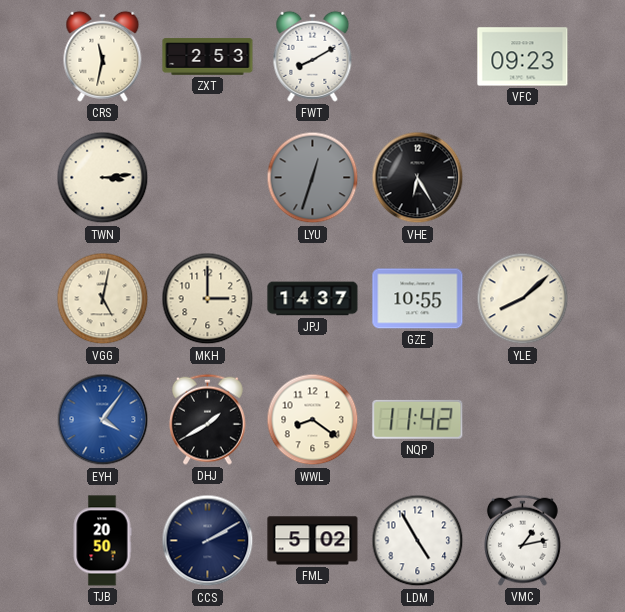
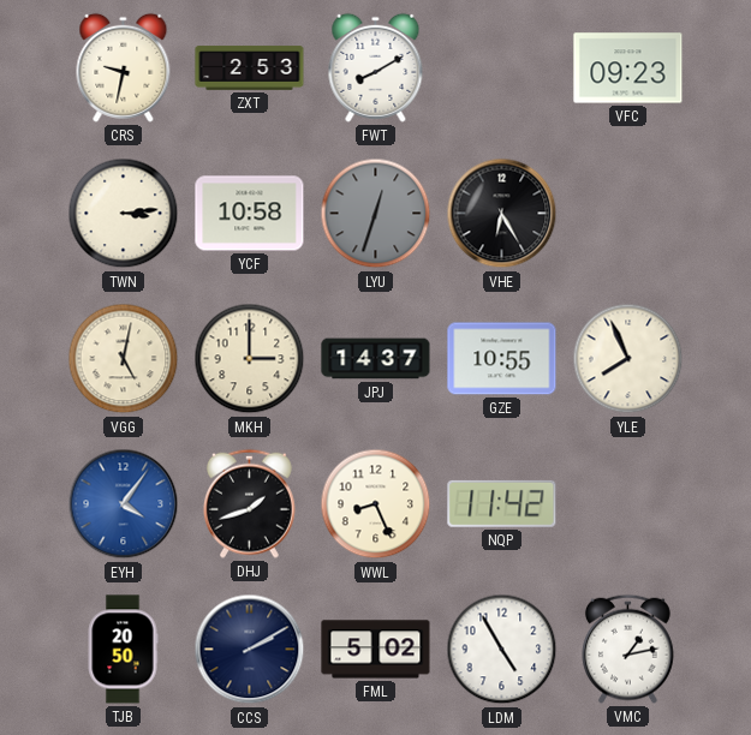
CRS: 11:32 -> 9:32 (124, 67)
YCF: none -> 10:58 (250, 214)
YLE: 8:08 -> 7:56 (628, 359)
DHJ: 1:40 -> 1:42 (249, 503)
WWL: 8:21 -> 8:26 (376, 504)
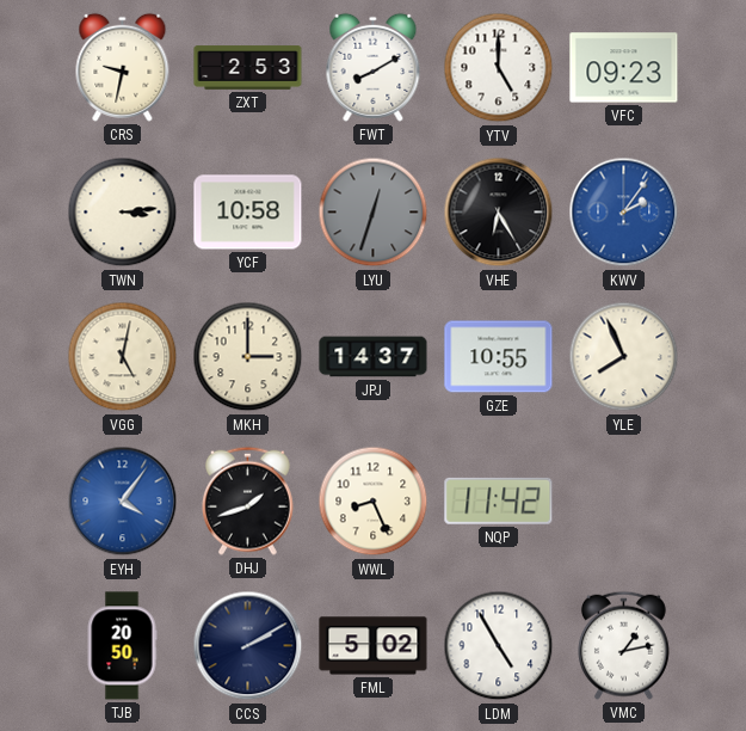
YTV: none -> 5:00 (499, 68)
KWV: none -> 2:06 (624, 213)
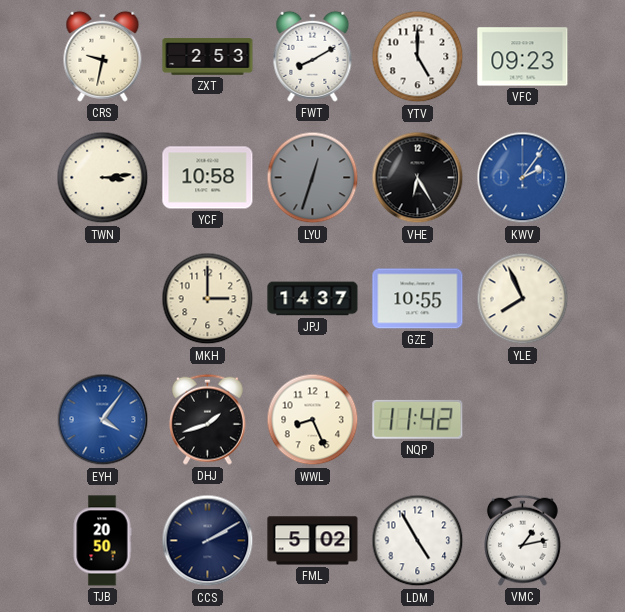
VGG: 5:02 -> none (123, 357)
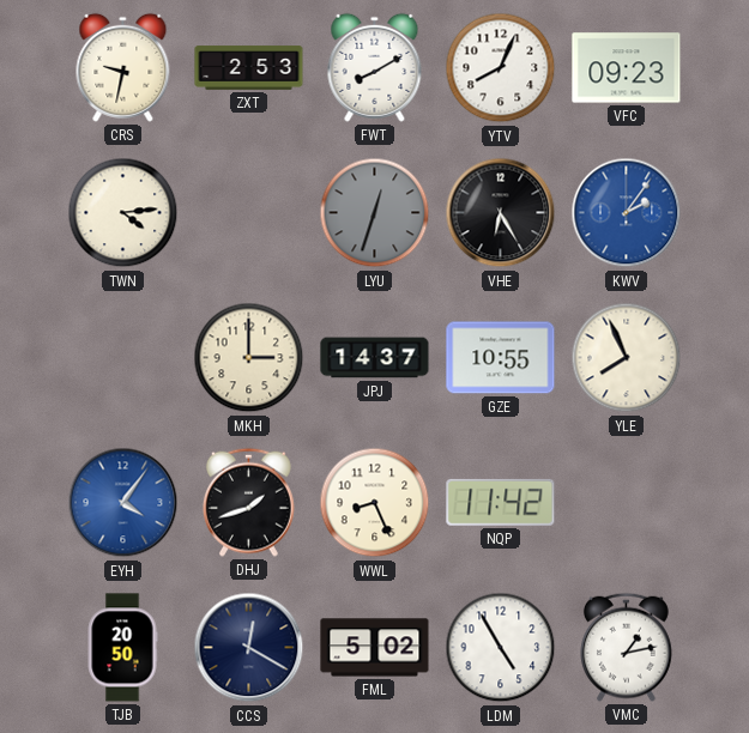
YTV: 5:00 -> 8:04 (501, 68)
TWN: 3:14 -> 4:14 (123, 213)
YCF: 10:58 -> none (208, 178)
CCS: 2:10 -> 12:20 (249, 648)
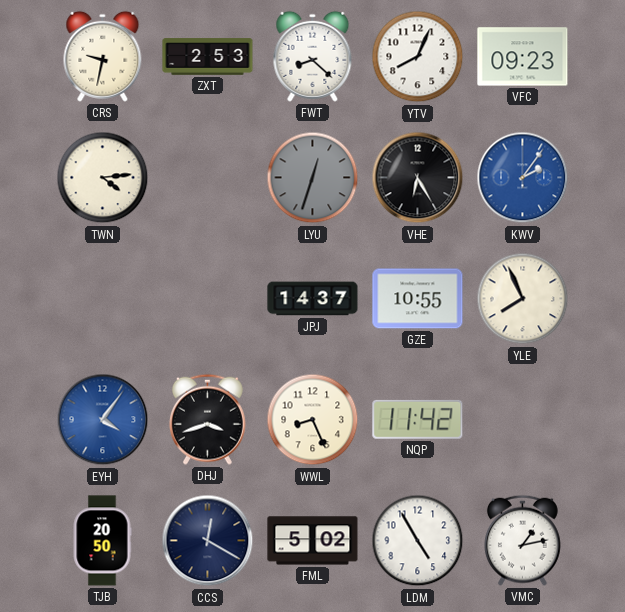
FWT: 8:10 -> 8:22 (313, 56)
MKH: 3:00 -> none (249, 358)
DHJ: 1:42 -> 3:42 (207, 419)
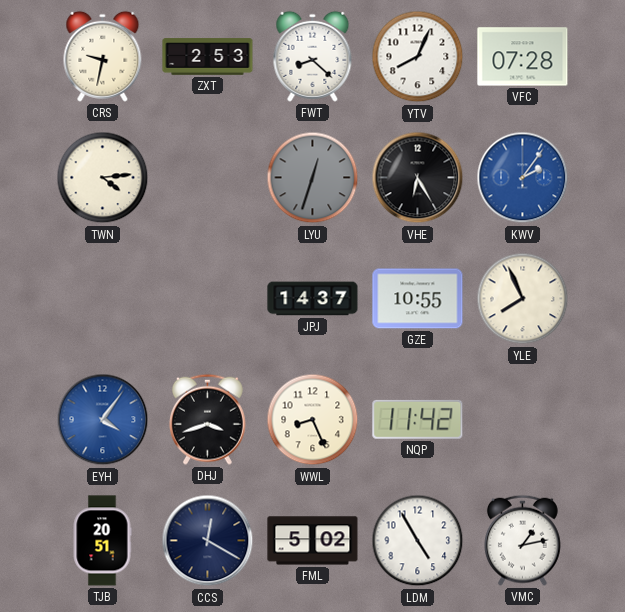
VFC: 09:23 -> 07:28 (523, 57)
TJB: 20:50 -> 20:51 (102, 541)
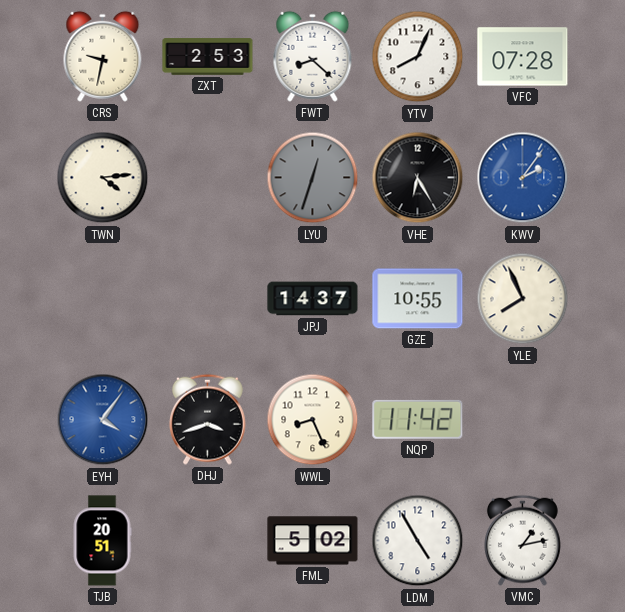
CCS: 12:20 -> none (208, 541)
